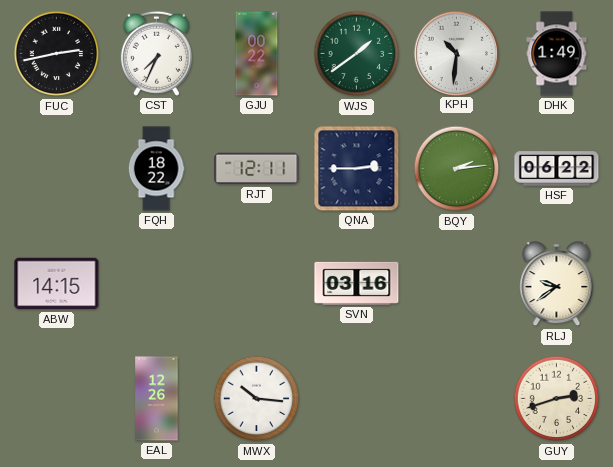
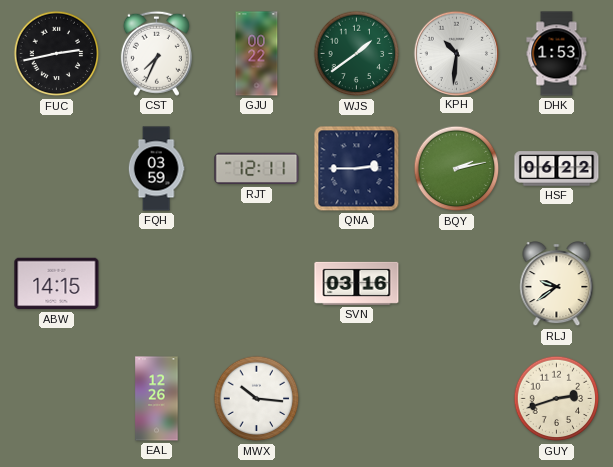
DHK: 1:49 -> 1:53 (557, 54)
FQH: 18:22 -> 03:59 (156, 169)
BQY: 2:14 -> 2:13 (457, 169)
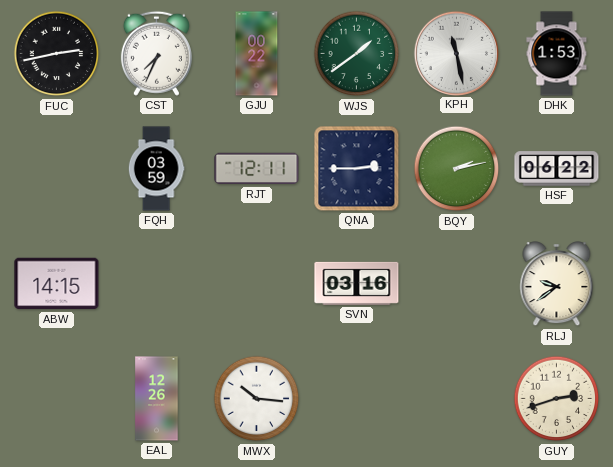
KPH: 10:31 -> 11:28 (456, 53)
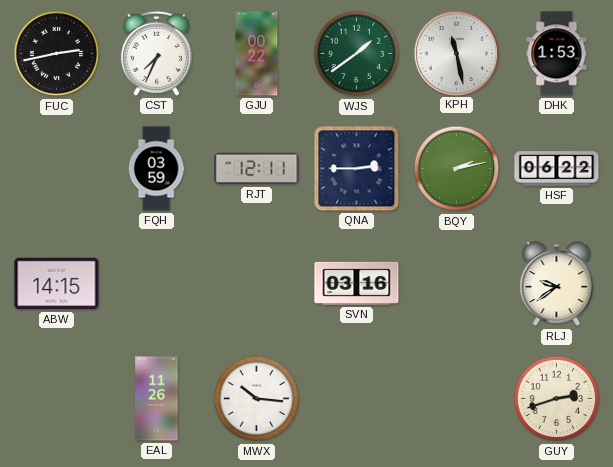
EAL: 12:26 -> 11:26 (157, 399)
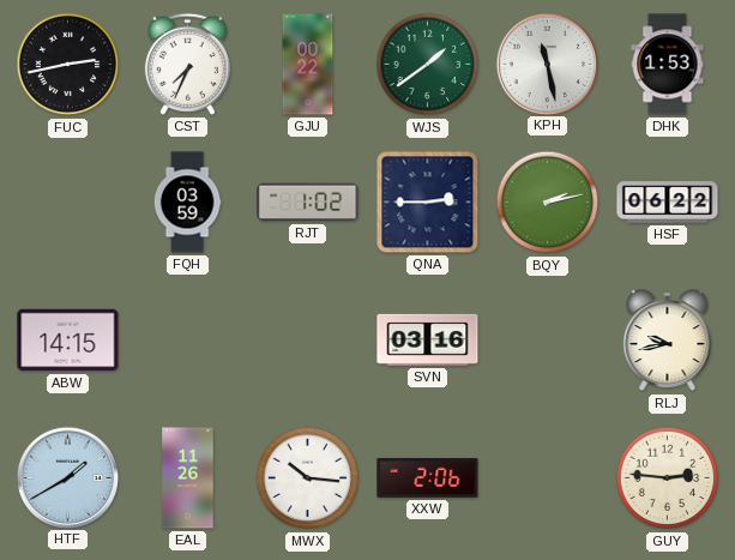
RJT: 12:11 -> 1:02 (308, 203)
RLJ: 9:39 -> 9:43 (668, 341)
HTF: none -> 1:40 (67, 477)
XXW: none -> 2:06 (428, 477)
GUY: 2:42 -> 2:46 (668, 478)
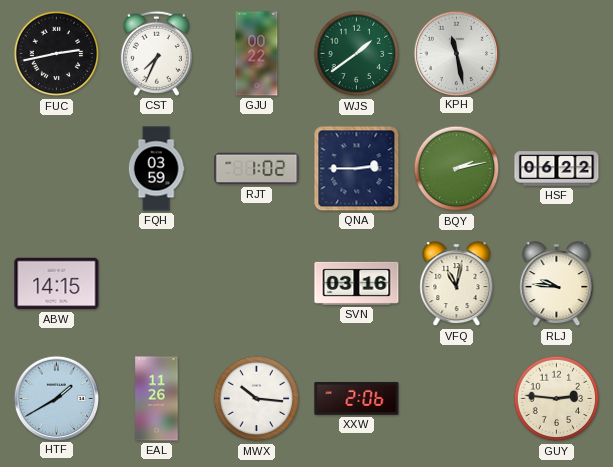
DHK: 1:53 -> none (668, 65)
VFQ: none -> 11:02 (457, 284)
RLJ: 9:43 -> 9:46 (557, 284)
